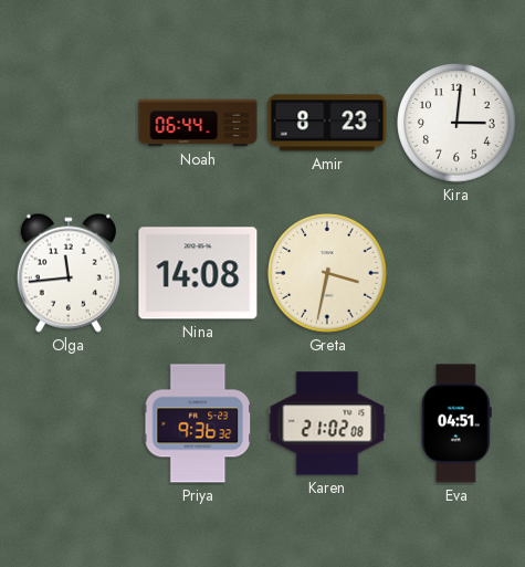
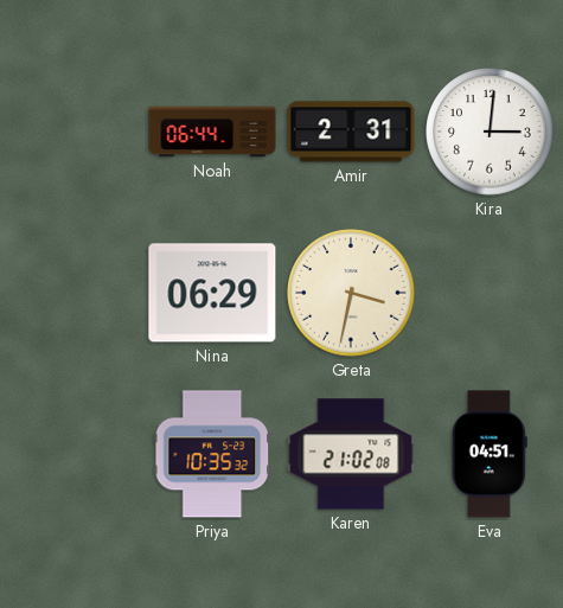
Amir: 8:23 -> 2:31 (351, 132)
Olga: 11:44 -> none (69, 273)
Nina: 14:08 -> 06:29 (212, 293)
Priya: 9:36 -> 10:35 (212, 454)
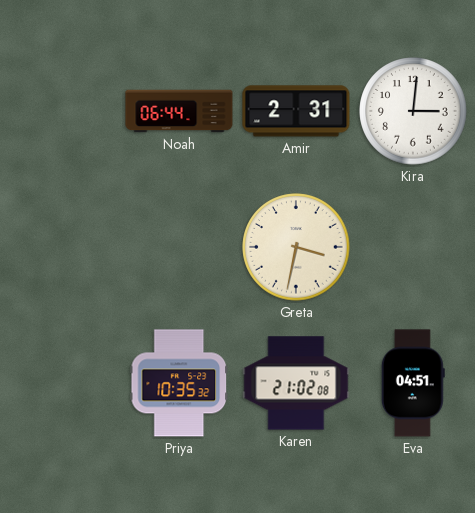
Nina: 06:29 -> none (212, 293)
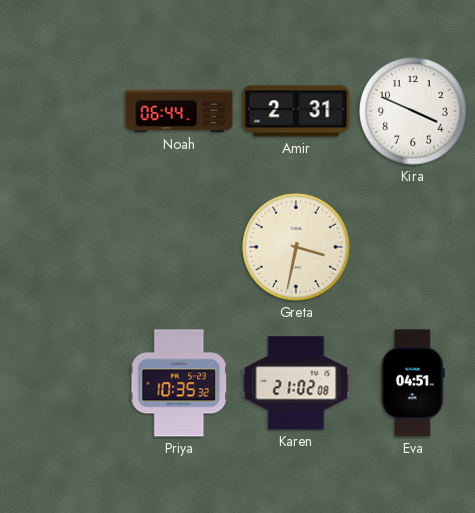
Kira: 3:01 -> 3:49 (413, 111)
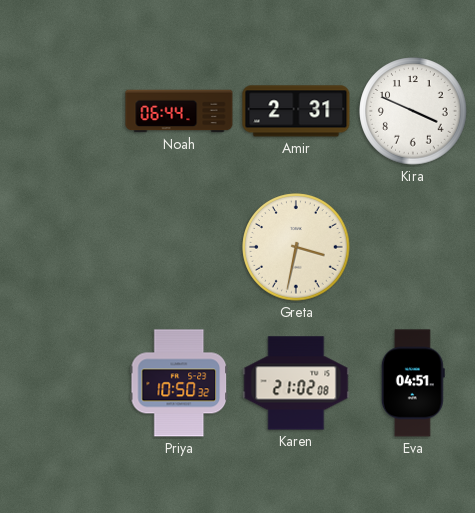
Priya: 10:35 -> 10:50 (179, 383)
